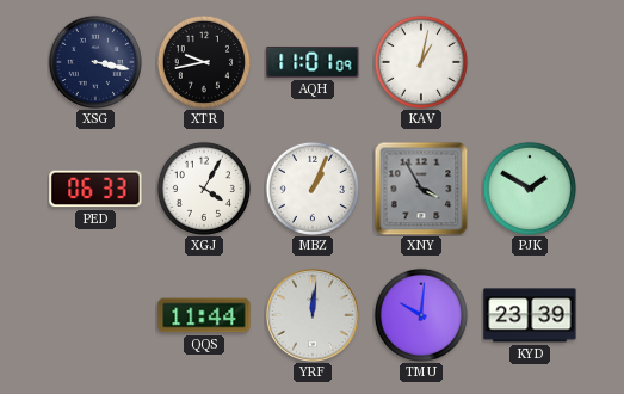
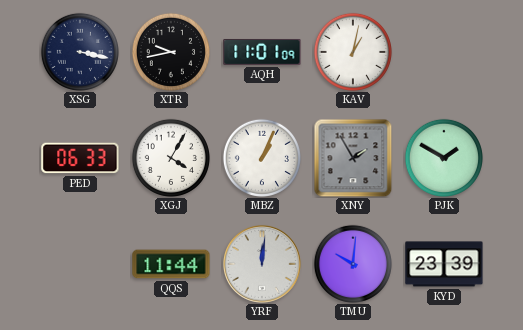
XNY: 3:55 -> 1:55 (353, 158)
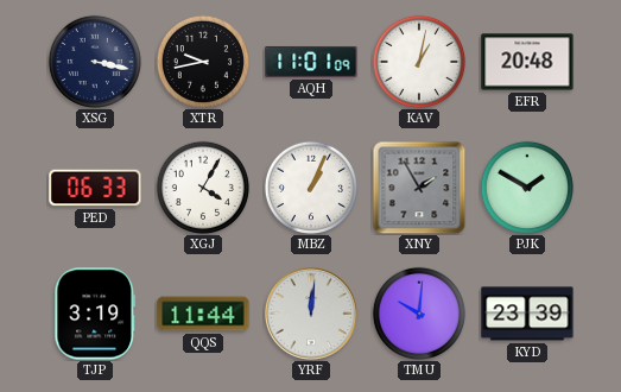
EFR: none -> 20:48 (527, 62)
TJP: none -> 3:19 (95, 314)
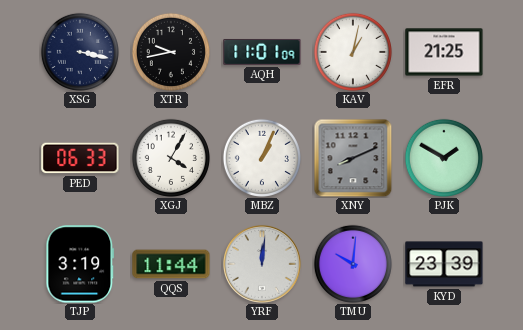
EFR: 20:48 -> 21:25 (444, 52)
XNY: 1:55 -> 8:11 (353, 158)
